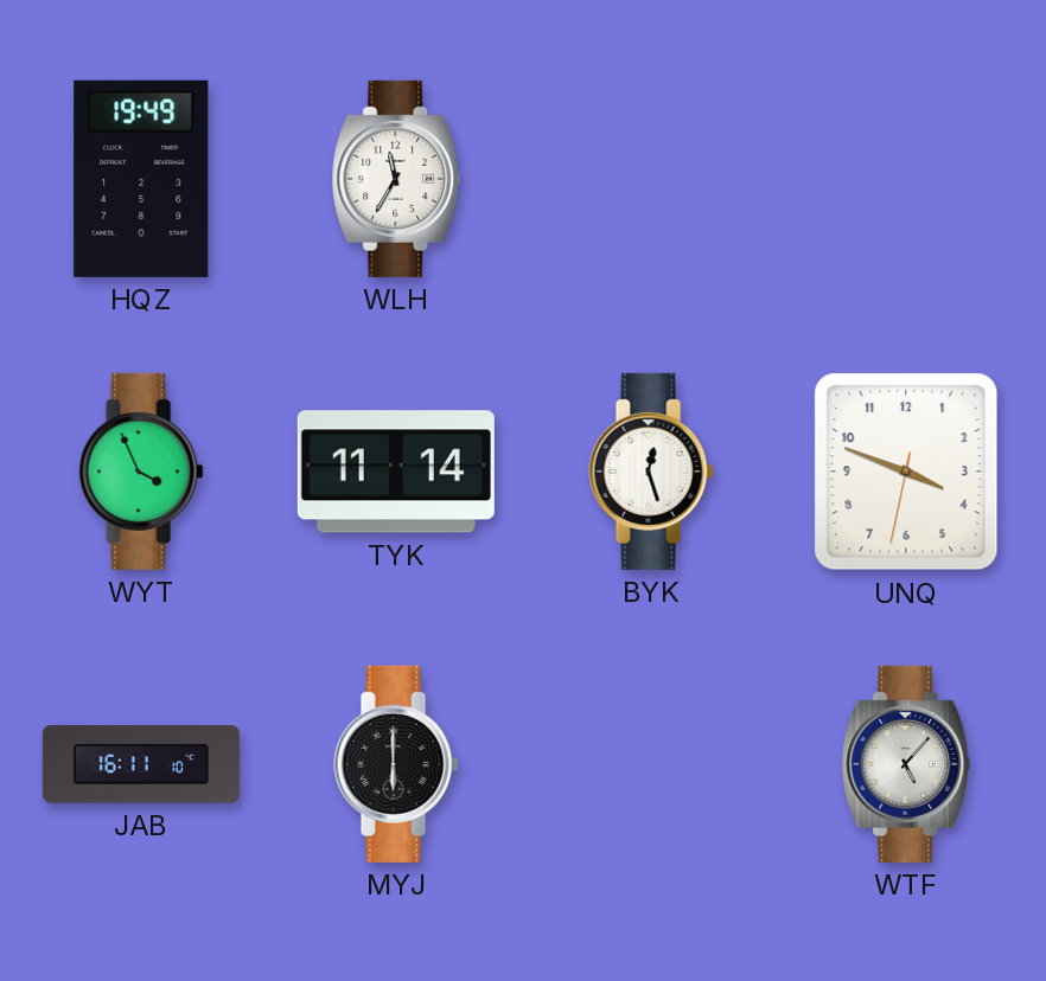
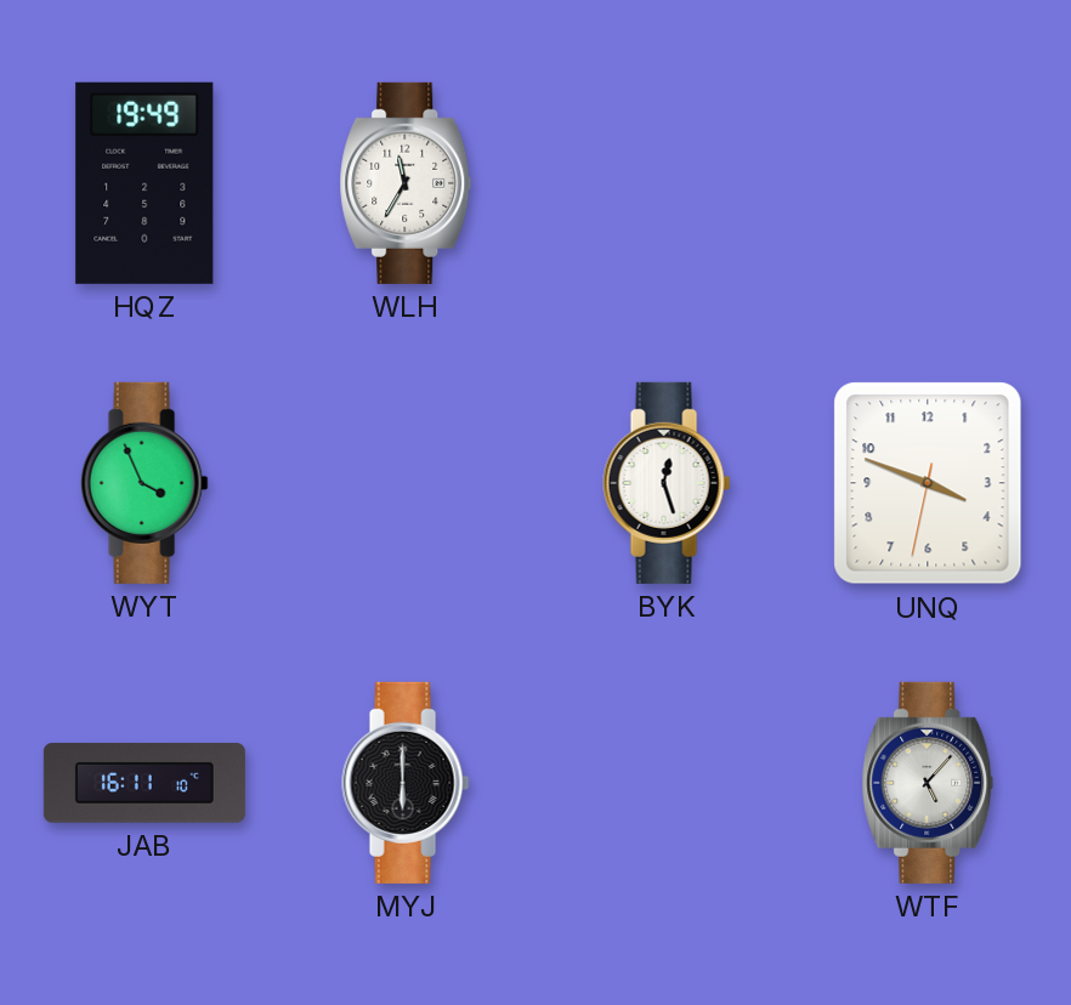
TYK: 11:14 -> none (396, 472)
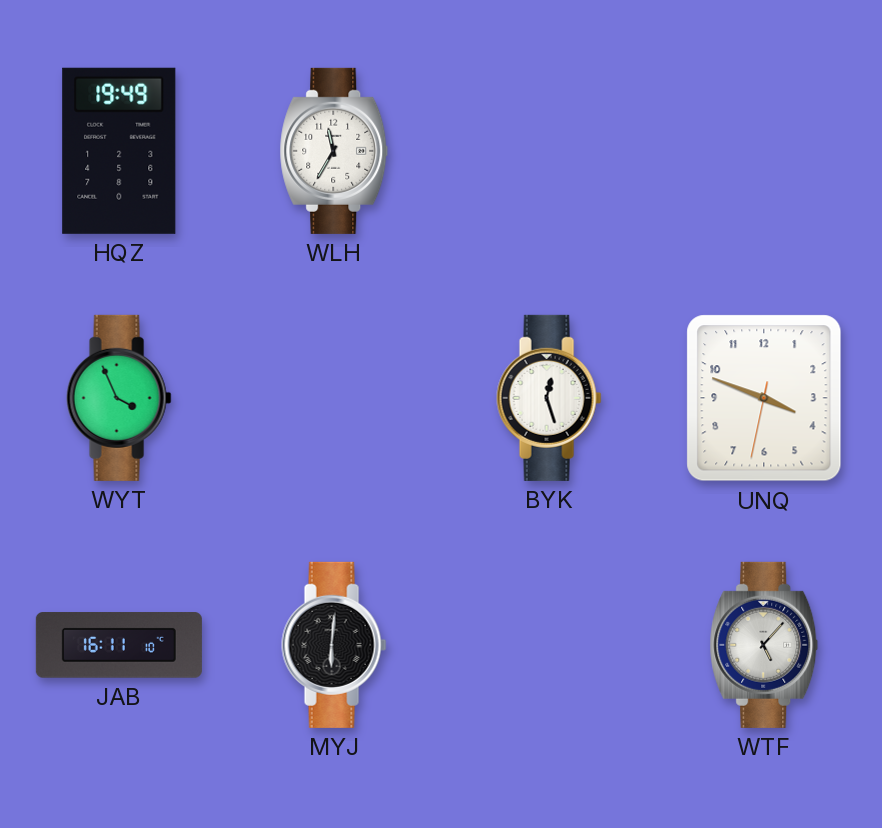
MYJ: 6:00 -> 6:01 (334, 645)
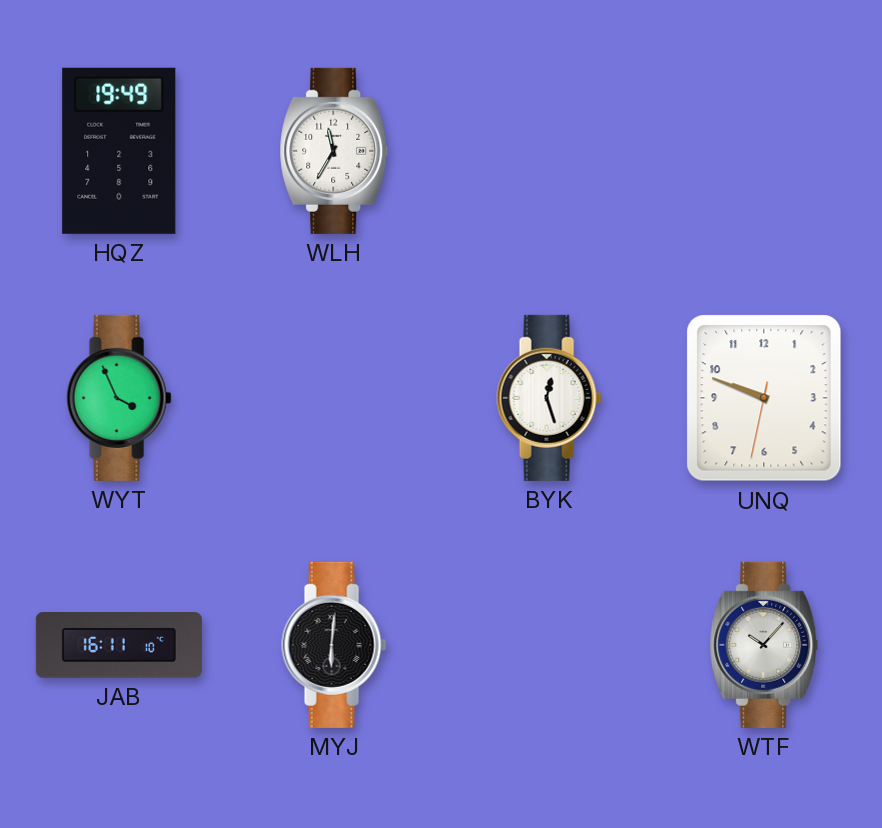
UNQ: 3:48 -> 9:48 (764, 398)
WTF: 5:07 -> 10:07 (764, 645)
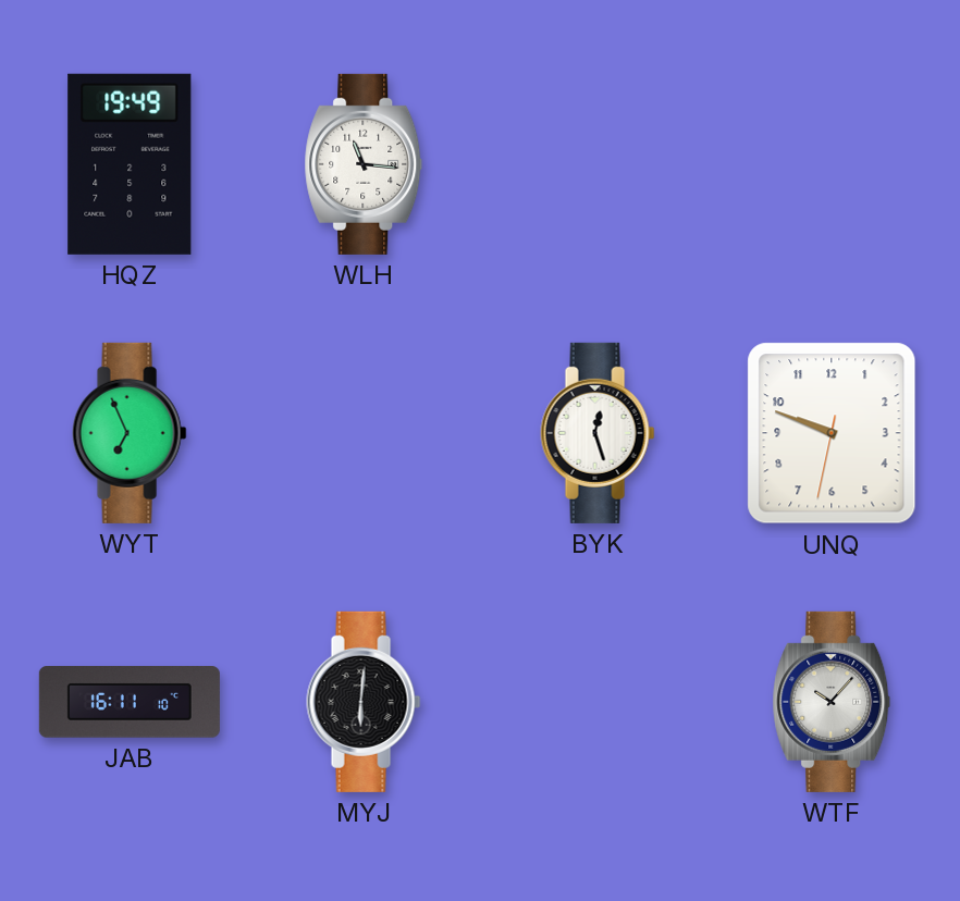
WLH: 11:35 -> 11:16 (364, 164)
WYT: 3:56 -> 6:56 (130, 433)
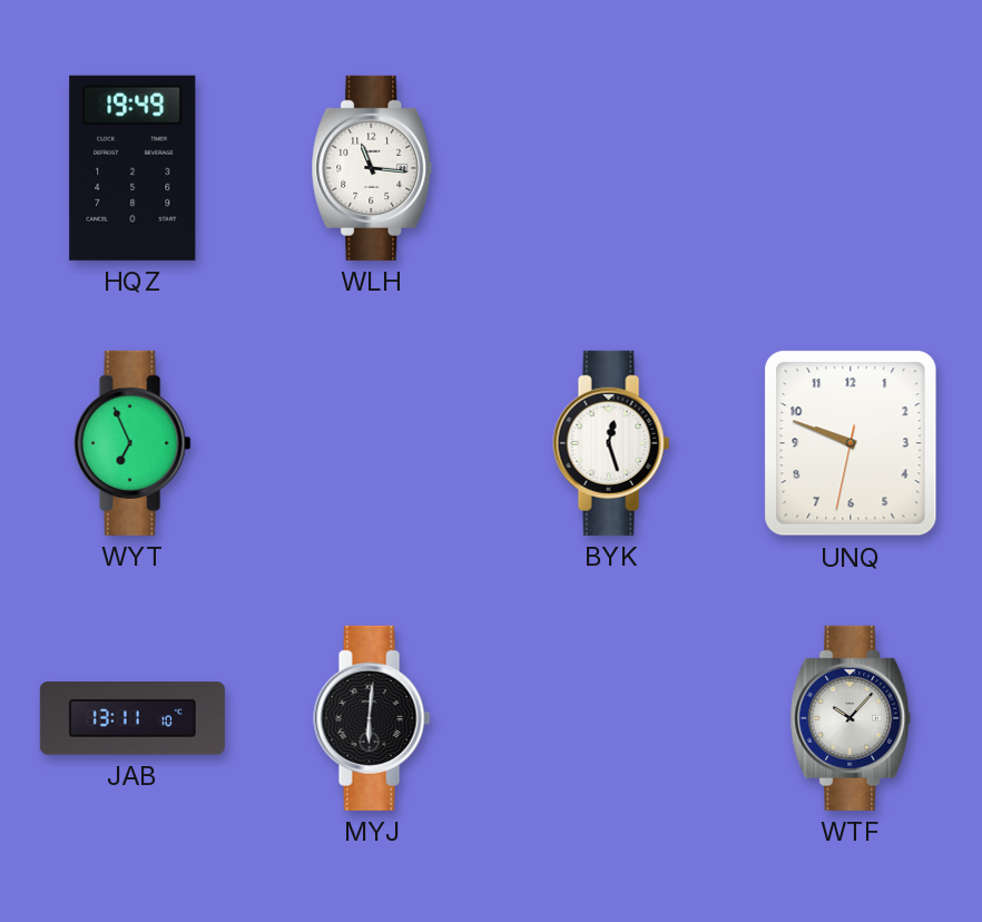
JAB: 16:11 -> 13:11 (132, 718)
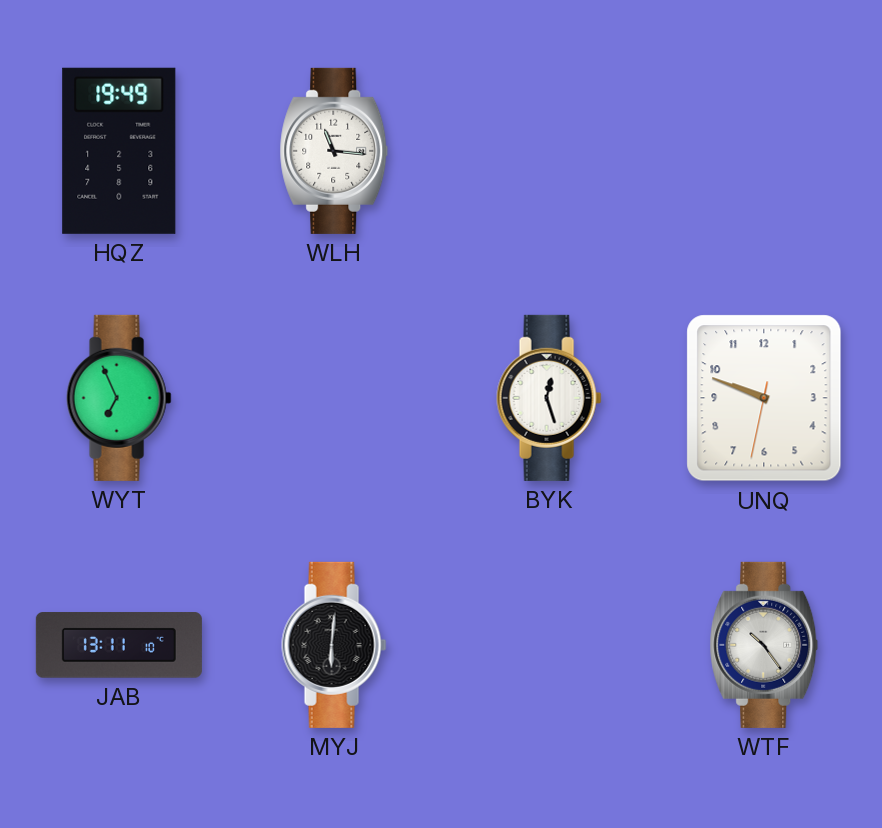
WTF: 10:07 -> 10:24 (764, 645)
